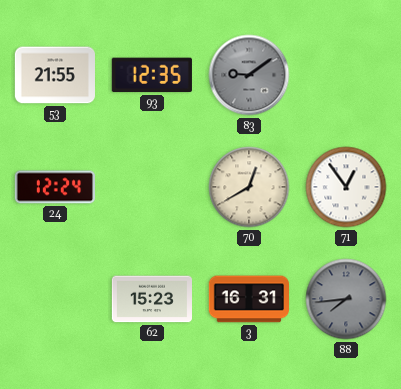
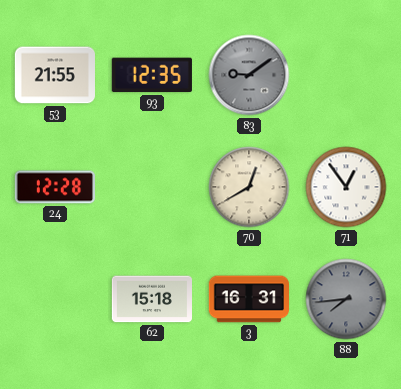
24: 12:24 -> 12:28 (54, 187)
62: 15:23 -> 15:18 (151, 299)
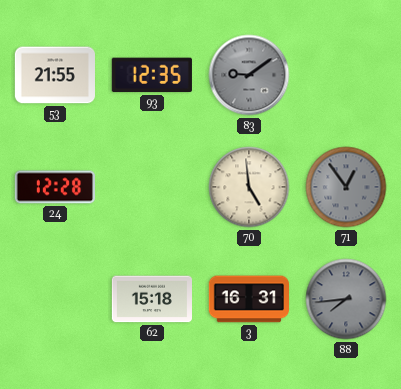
70: 12:40 -> 4:59 (249, 187)
71 dial: white -> grey (346, 187)
